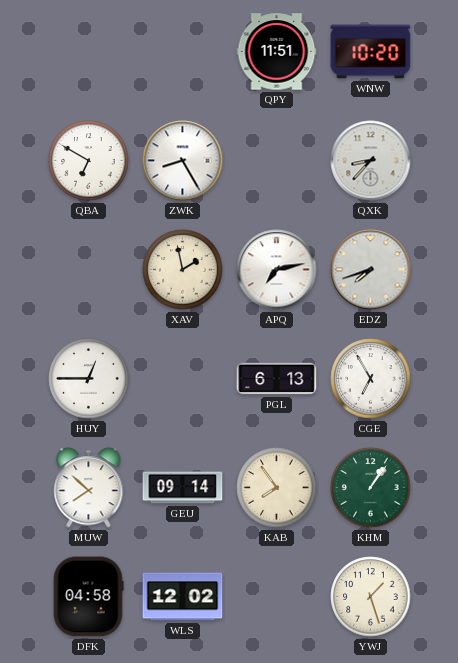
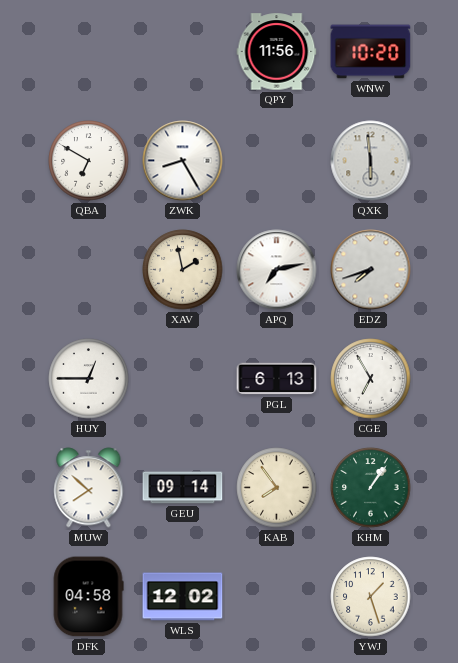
QPY: 11:51 -> 11:56 (277, 52)
QXK: 8:37 -> 5:59 (371, 161)
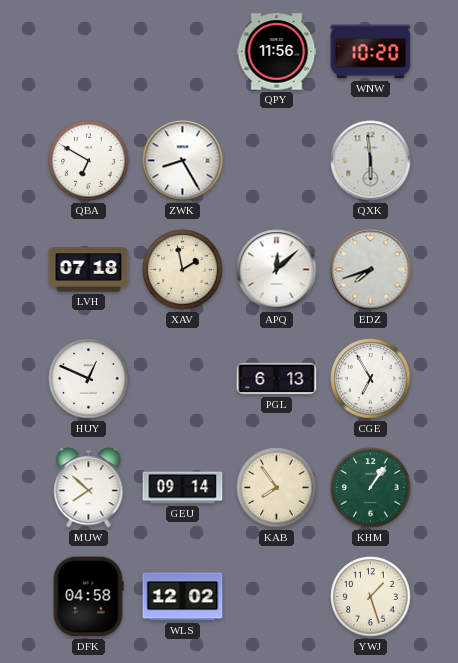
LVH: none -> 07:18 (89, 270)
APQ: 7:13 -> 12:08 (277, 270)
HUY: 12:45 -> 12:49 (89, 379)
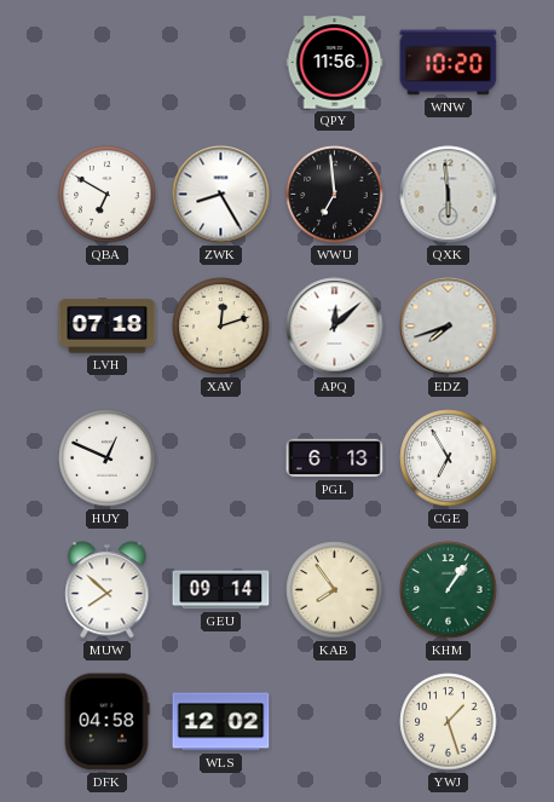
WWU: none -> 6:59 (335, 195)
XAV: 1:58 -> 12:12 (221, 327)
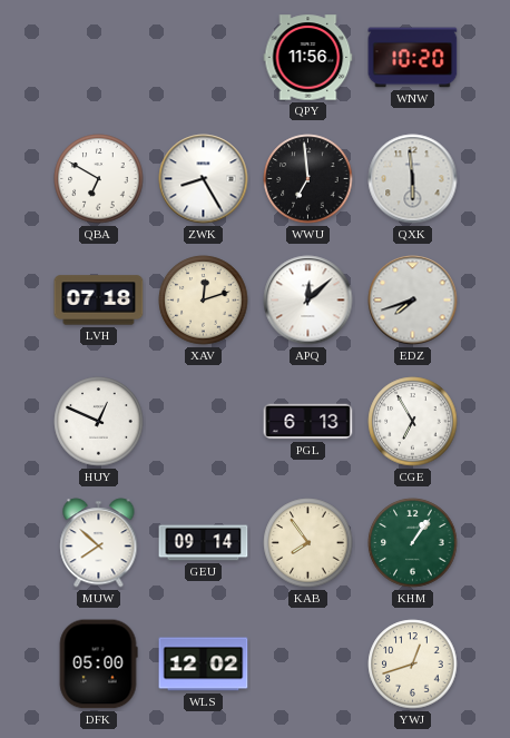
DFK: 04:58 -> 05:00 (98, 665)
YWJ: 1:27 -> 12:42 (413, 665)
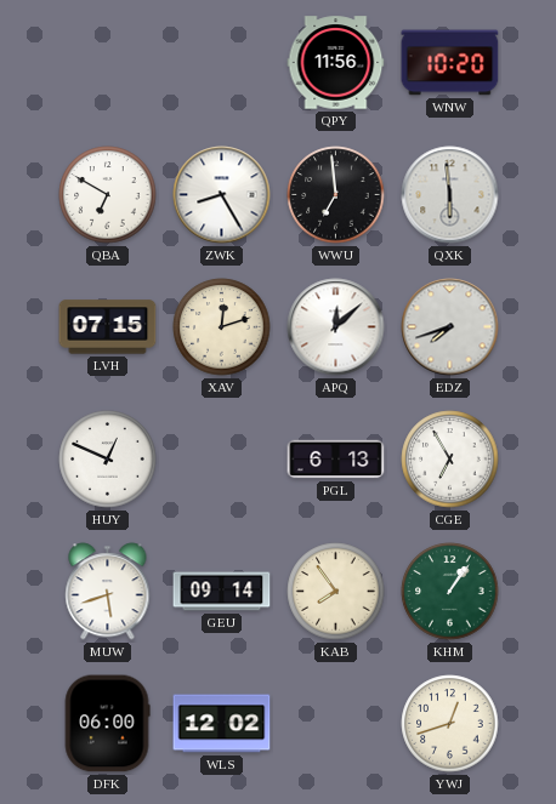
LVH: 07:18 -> 07:15 (108, 327)
MUW: 7:52 -> 5:42 (108, 592)
DFK: 05:00 -> 06:00 (107, 724)
